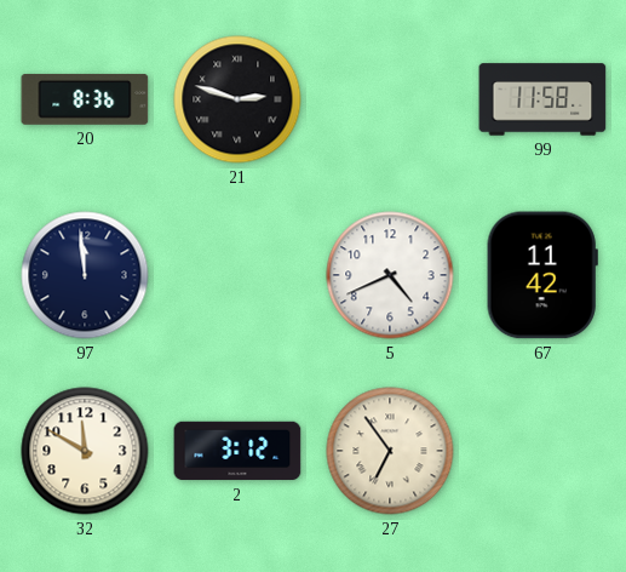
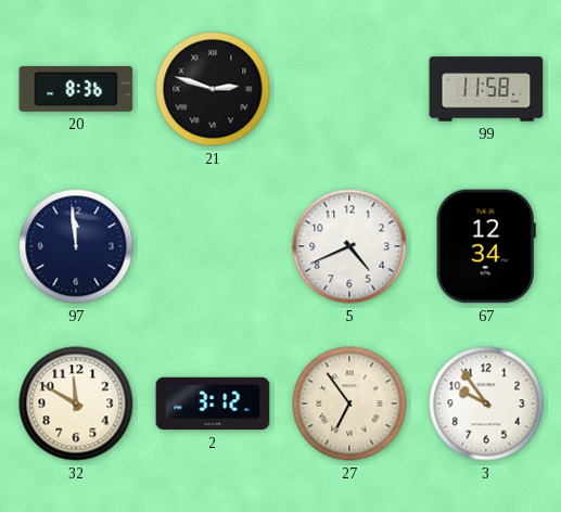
67: 11:42 -> 12:34 (486, 246)
3: none -> 9:54 (486, 404)
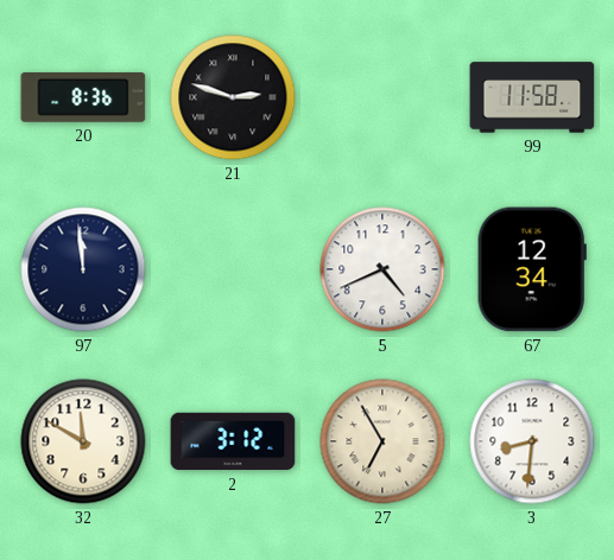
27: 6:54 -> 6:55 (382, 441)
3: 9:54 -> 8:31 (532, 441)
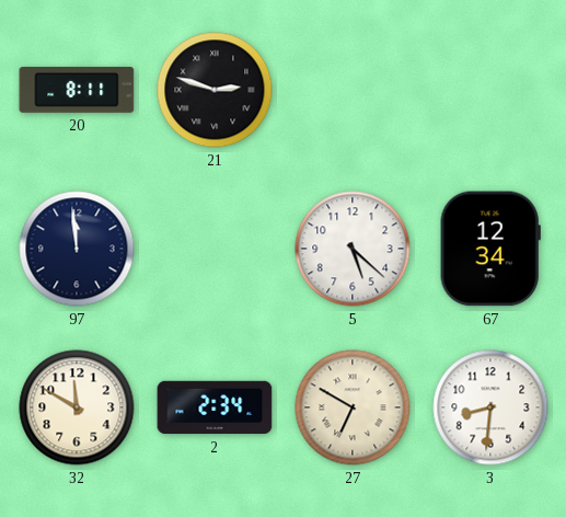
20: 8:36 -> 8:11 (77, 90)
99: 11:58 -> none (532, 97)
5: 4:41 -> 5:22 (353, 249)
2: 3:12 -> 2:34 (215, 407)
27: 6:55 -> 6:50 (353, 407)
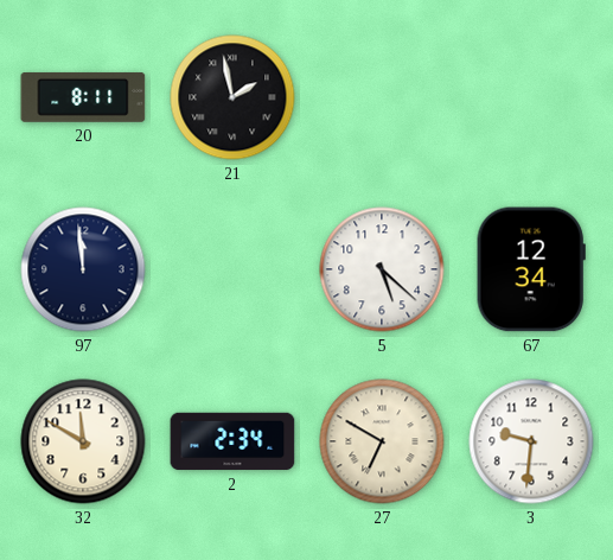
21: 2:48 -> 1:58 (232, 97)
3: 8:31 -> 9:31 (531, 441)
